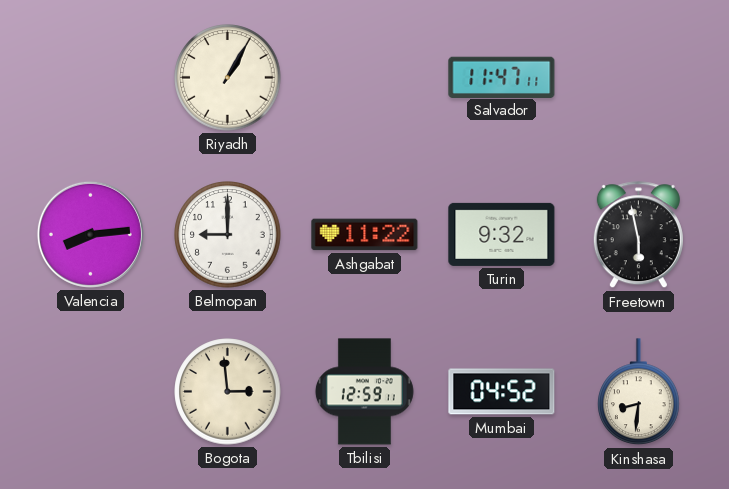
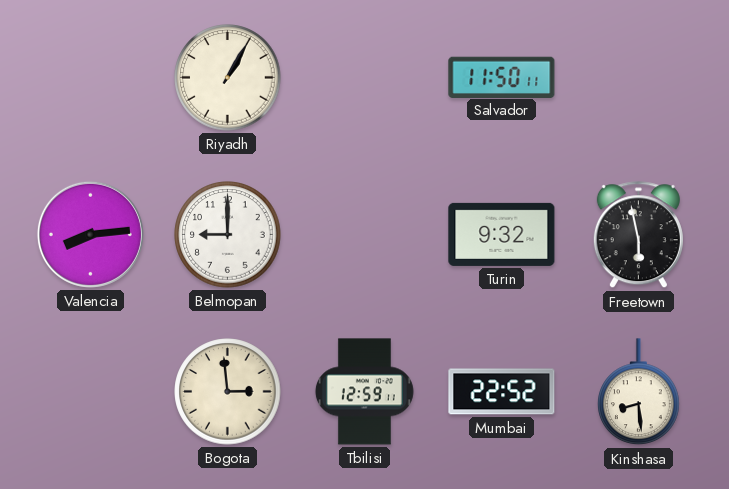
Salvador: 11:47 -> 11:50 (502, 77)
Ashgabat: 11:22 -> none (365, 235)
Mumbai: 04:52 -> 22:52 (502, 392)
Kinshasa: 8:31 -> 8:29 (639, 392)
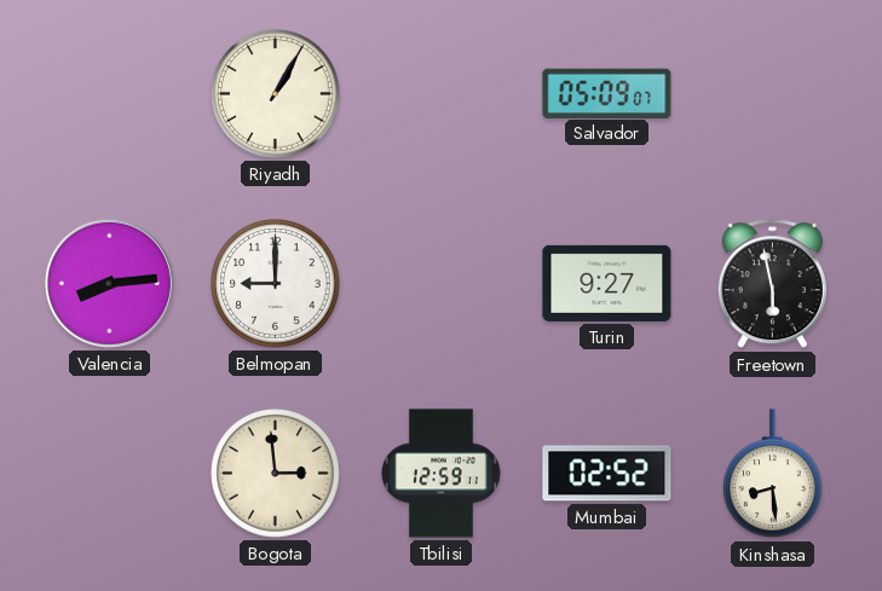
Salvador: 11:50 -> 05:09 (607, 93)
Turin: 9:32 -> 9:27 (607, 283)
Mumbai: 22:52 -> 02:52 (607, 474)
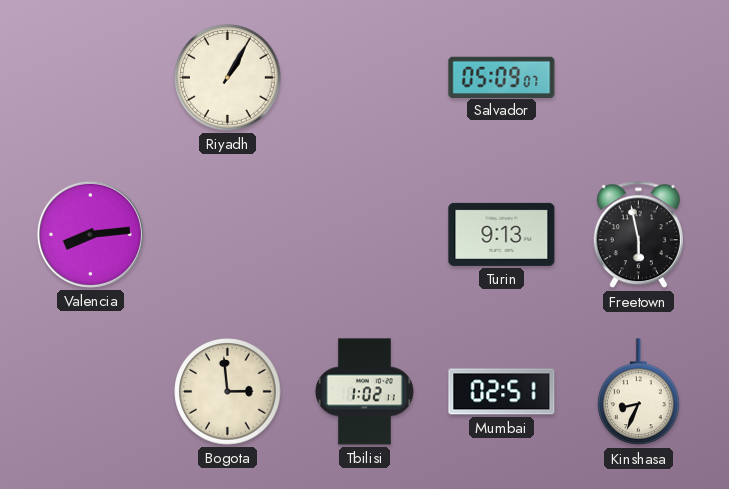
Belmopan: 9:00 -> none (276, 284)
Turin: 9:27 -> 9:13 (502, 234)
Tbilisi: 12:59 -> 1:02 (364, 392)
Mumbai: 02:52 -> 02:51 (502, 392)
Kinshasa: 8:29 -> 8:34 (639, 392)
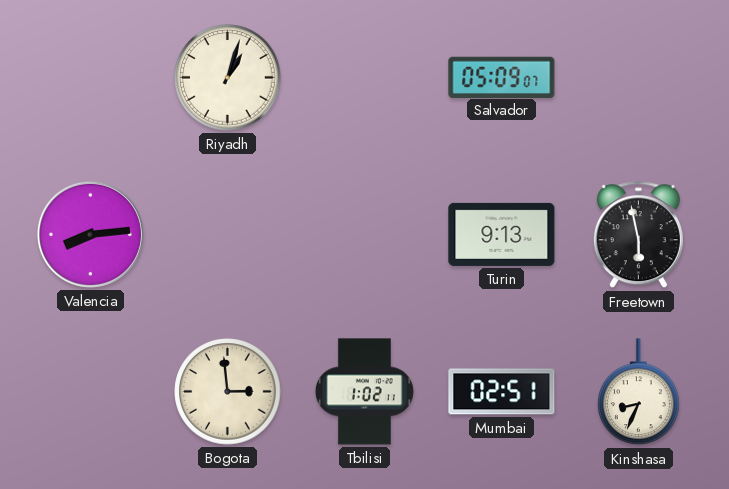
Riyadh: 1:05 -> 1:03 (228, 78)
